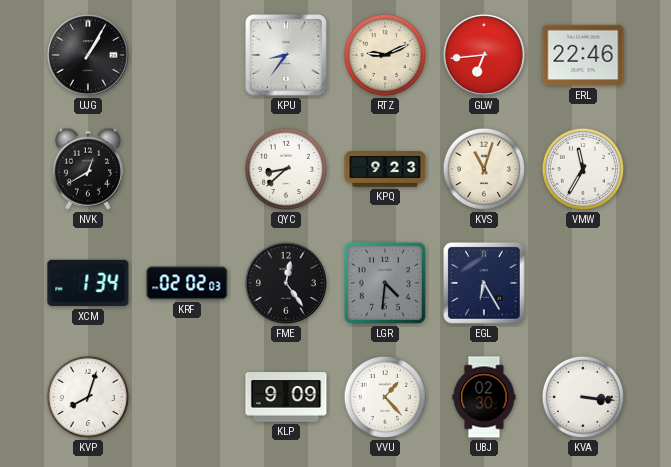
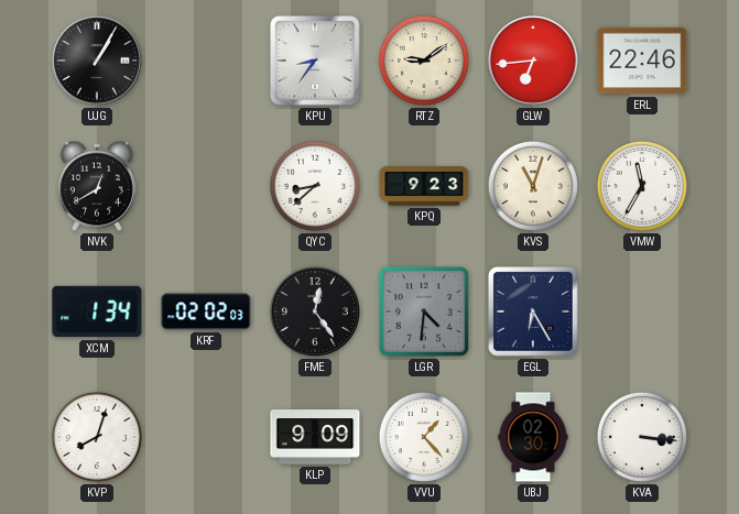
RTZ: 9:11 -> 9:09 (424, 61)
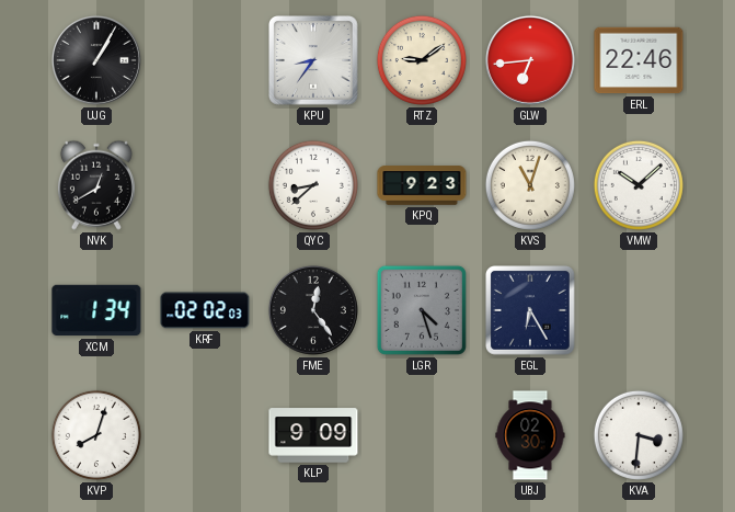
VMW: 11:35 -> 10:08 (639, 185)
LGR: 4:31 -> 4:27 (422, 310)
VVU: 1:23 -> none (424, 437)
KVA: 3:16 -> 3:31 (639, 435)
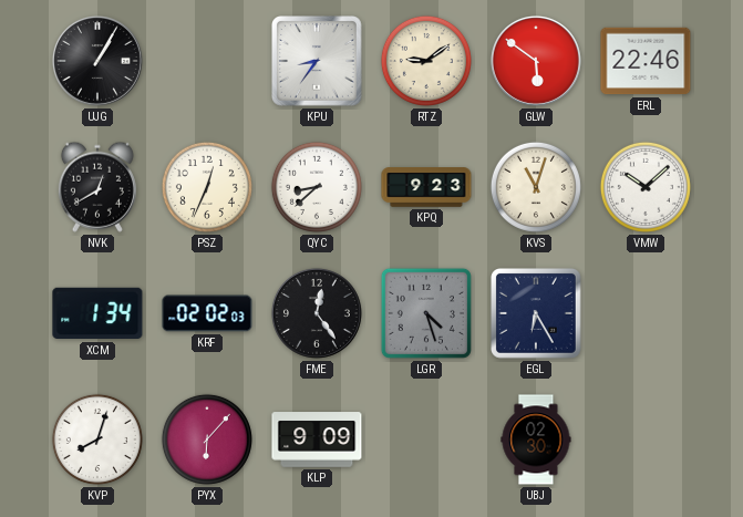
GLW: 6:44 -> 5:51 (536, 61)
PSZ: none -> 12:34 (207, 187)
PYX: none -> 6:07 (207, 440)
KVA: 3:31 -> none (639, 435)
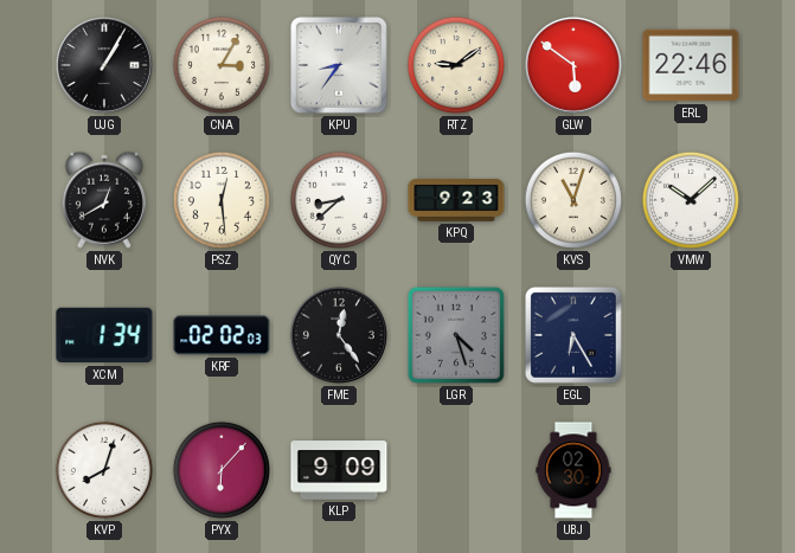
CNA: none -> 3:05 (222, 65)
PSZ: 12:34 -> 12:29 (222, 200)
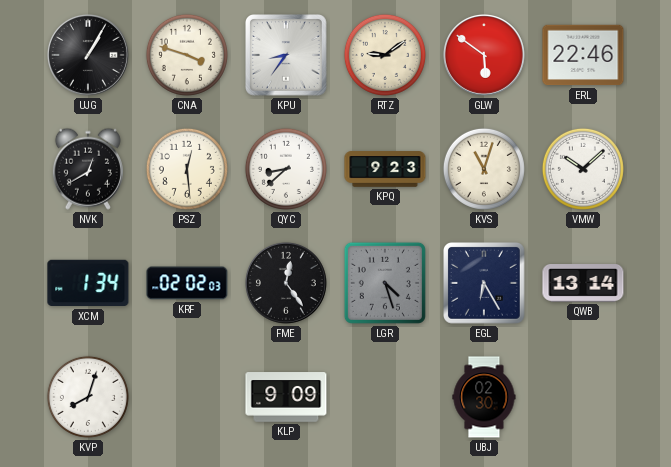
CNA: 3:05 -> 3:48 (187, 55)
QWB: none -> 13:14 (583, 284)
PYX: 6:07 -> none (222, 470)
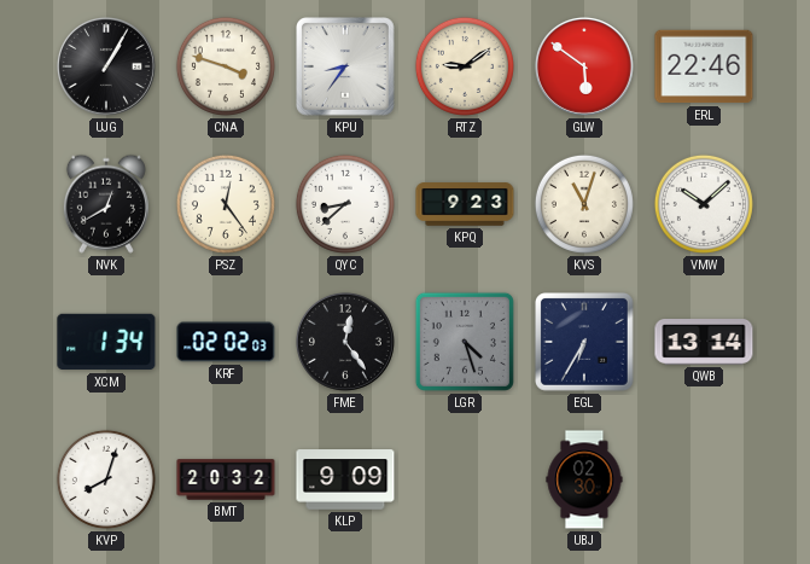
PSZ: 12:29 -> 12:24 (226, 204)
EGL: 6:25 -> 6:35 (585, 343)
BMT: none -> 20:32 (226, 479)
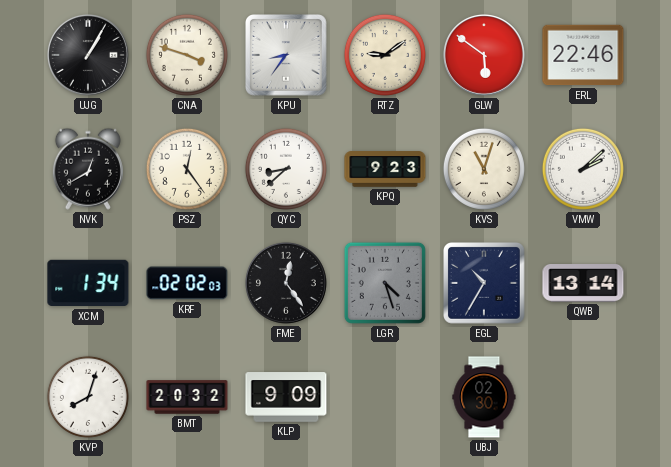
VMW: 10:08 -> 2:08 (583, 169)
EGL: 6:35 -> 10:35 (485, 284)
